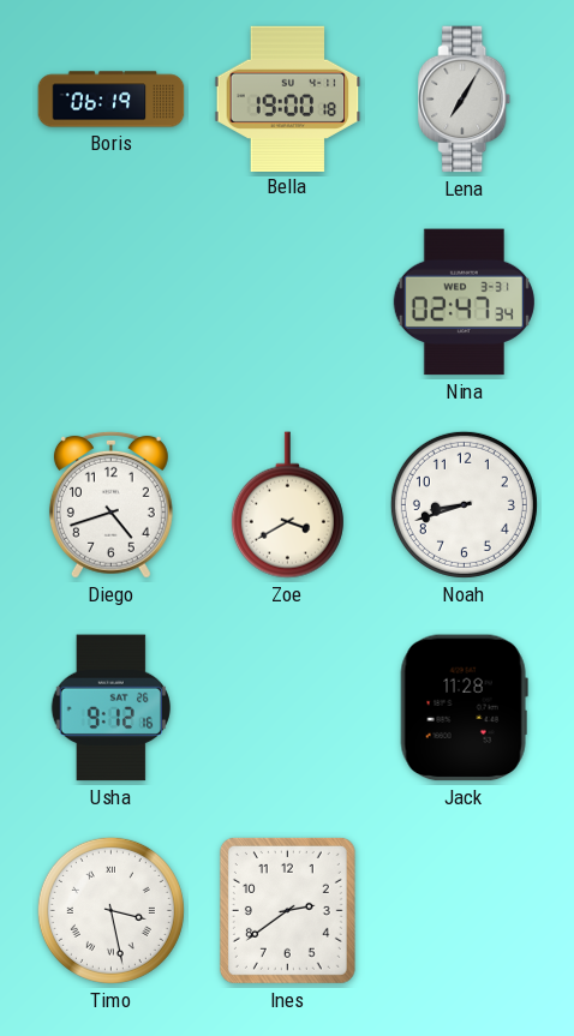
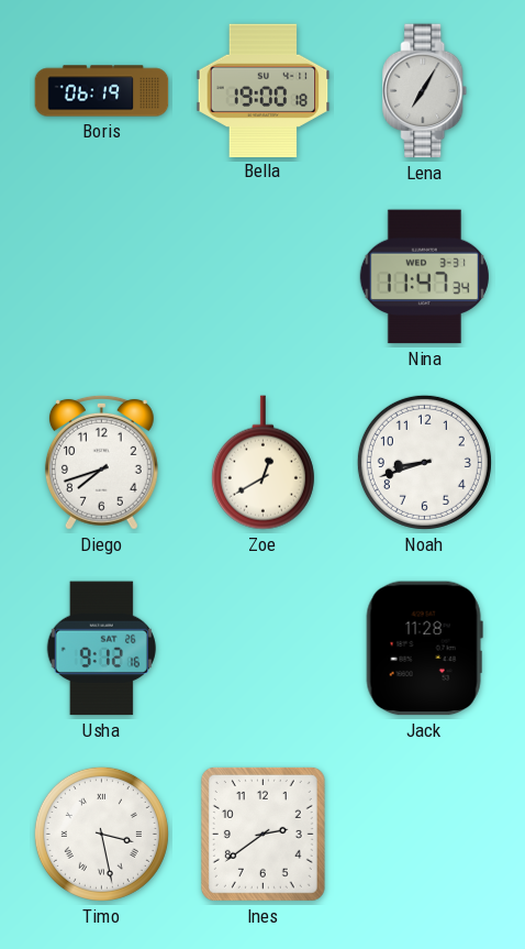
Nina: 02:47 -> 11:47 (424, 277)
Diego: 4:42 -> 7:42 (101, 462)
Zoe: 3:40 -> 12:40 (262, 463)
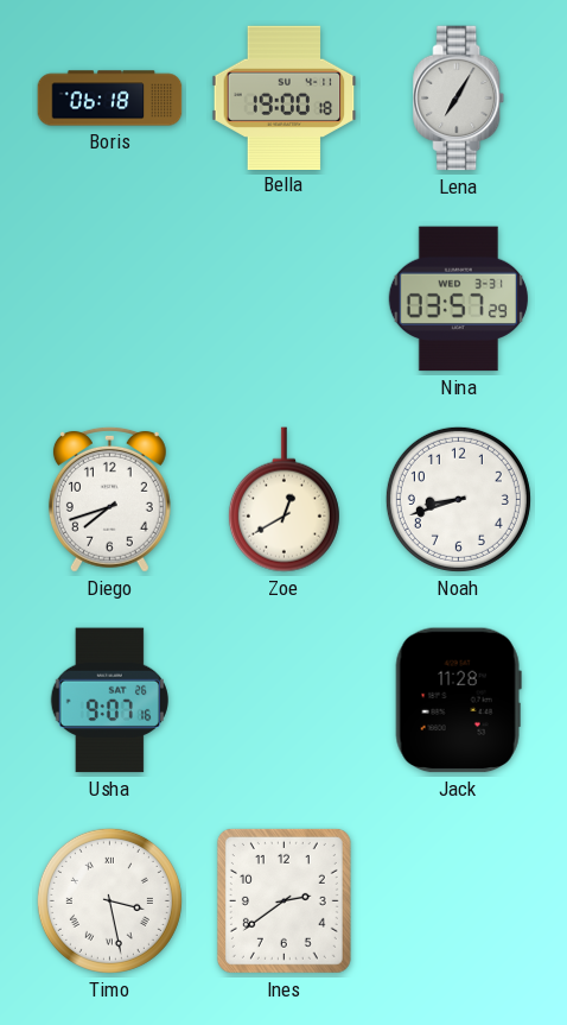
Boris: 06:19 -> 06:18 (110, 99)
Nina: 11:47 -> 03:57 (458, 299)
Usha: 9:12 -> 9:07 (109, 701)
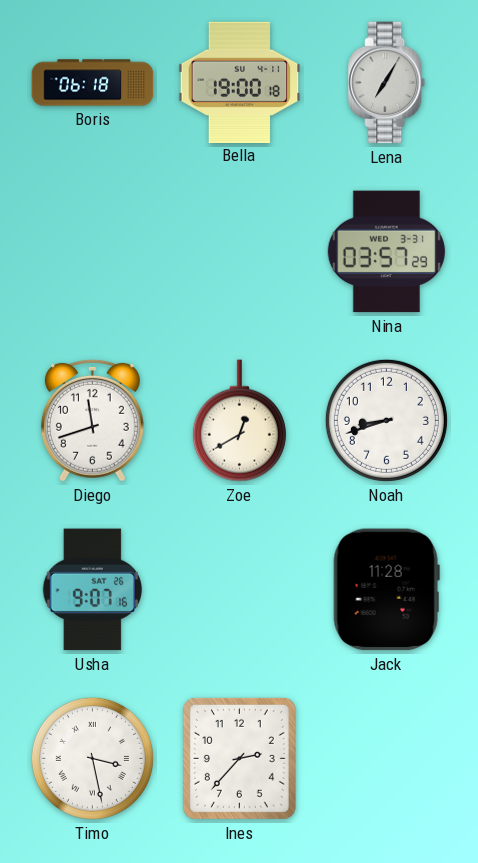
Diego: 7:42 -> 11:42 (92, 420)
Ines: 2:39 -> 2:37 (239, 758)
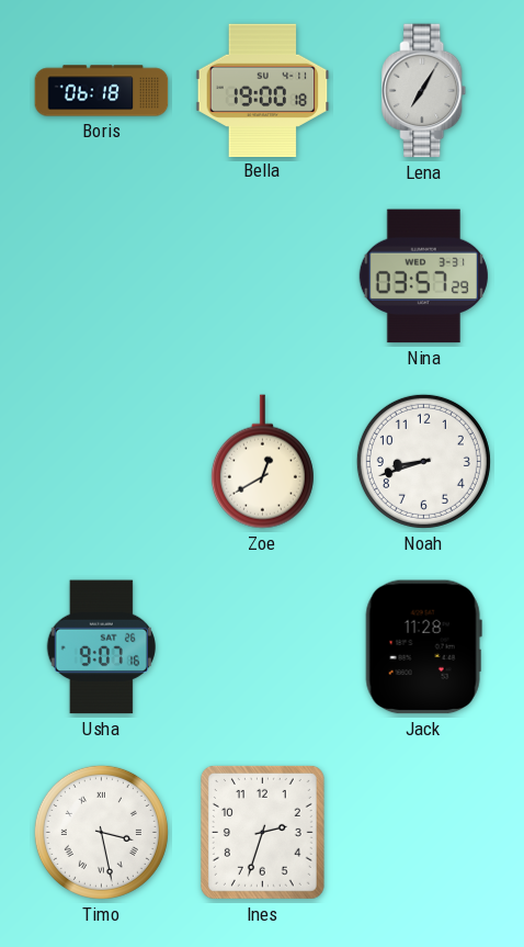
Diego: 11:42 -> none (92, 420)
Ines: 2:37 -> 2:33 (262, 832)
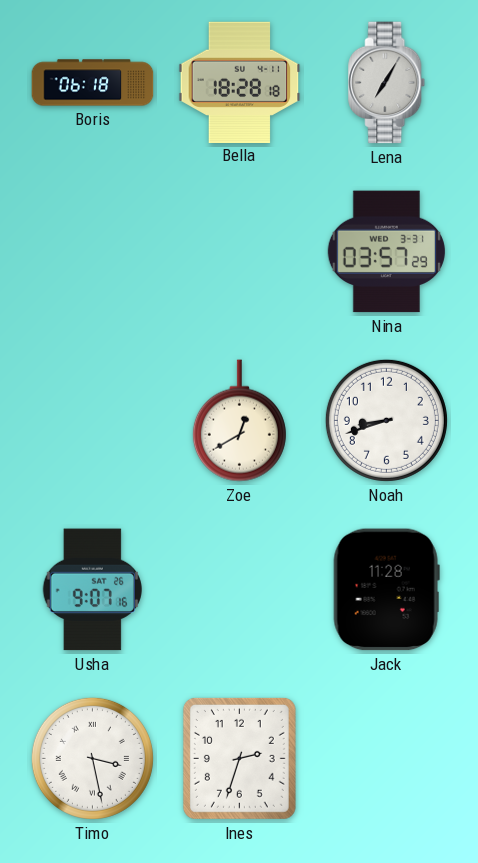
Bella: 19:00 -> 18:28 (240, 82)
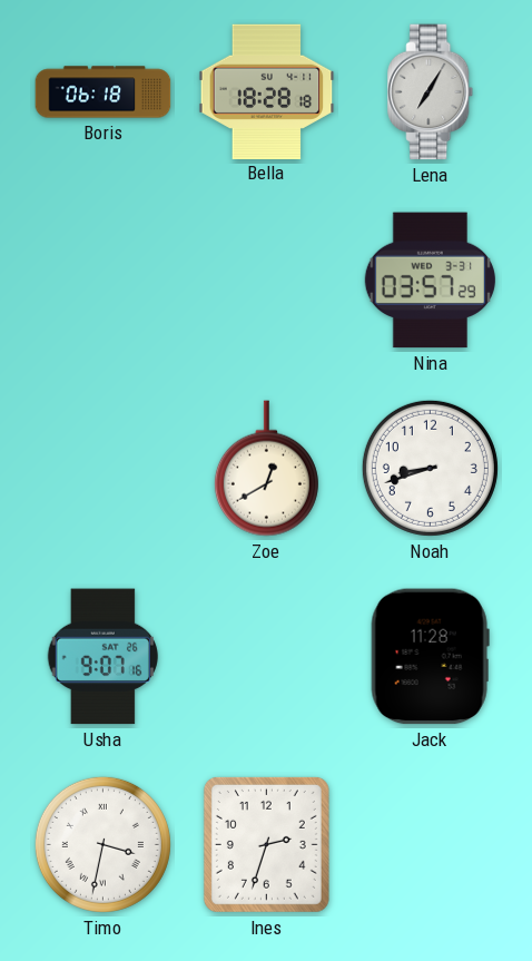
Timo: 3:28 -> 3:32 (102, 844)
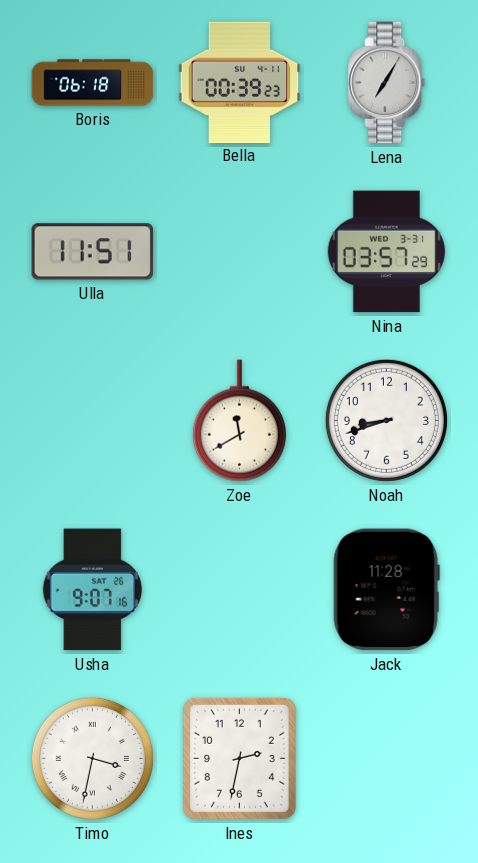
Bella: 18:28 -> 00:39 (240, 82)
Ulla: none -> 11:51 (93, 252)
Zoe: 12:40 -> 11:40 (239, 421)
Ines: 2:33 -> 2:32 (239, 758)
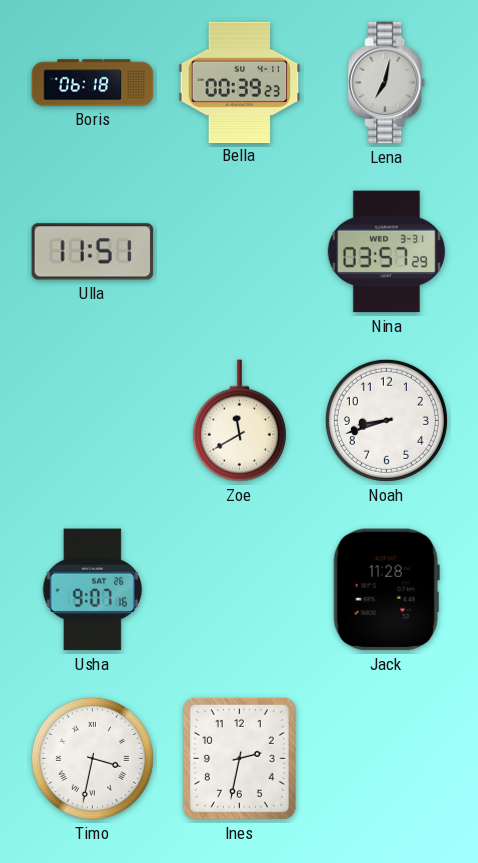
Lena: 7:05 -> 7:02 (387, 83)
